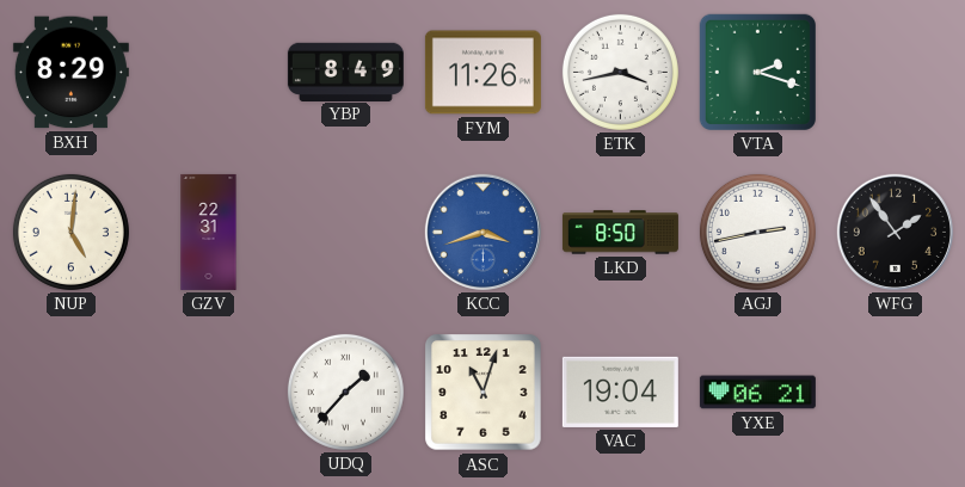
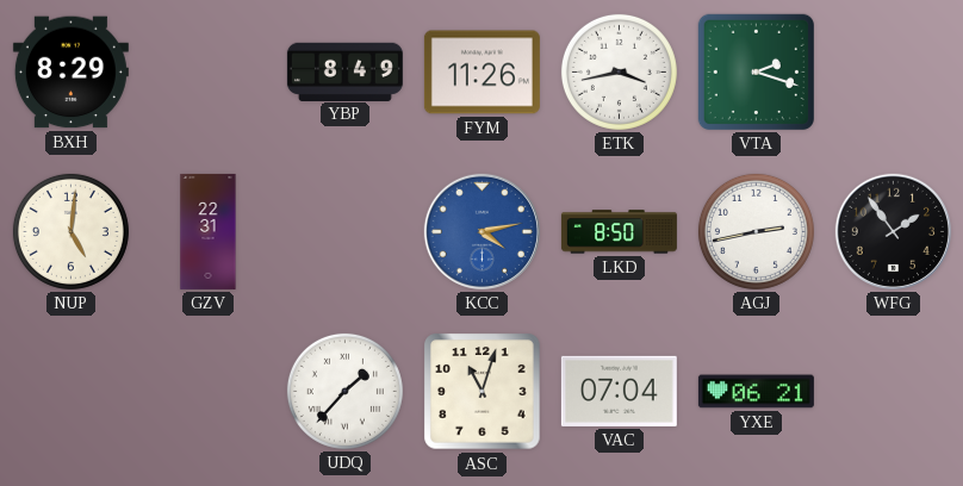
KCC: 3:42 -> 4:13 (481, 231)
VAC: 19:04 -> 07:04 (619, 391)
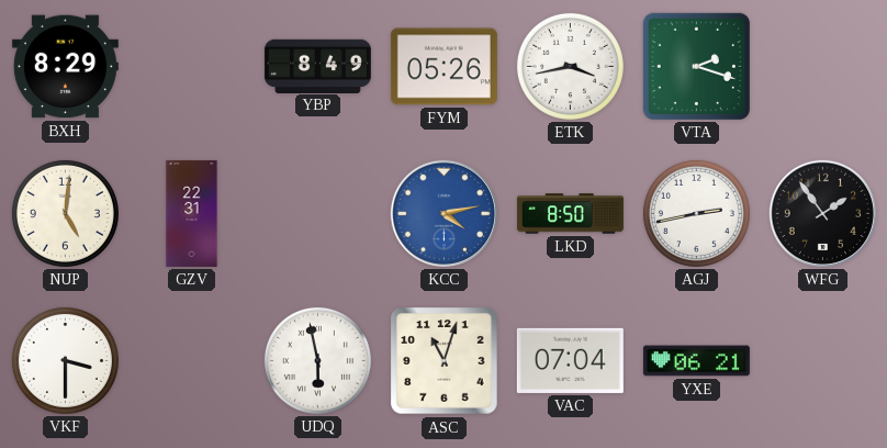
FYM: 11:26 -> 05:26 (443, 67)
VKF: none -> 3:30 (65, 360)
UDQ: 1:37 -> 5:58 (317, 360)
